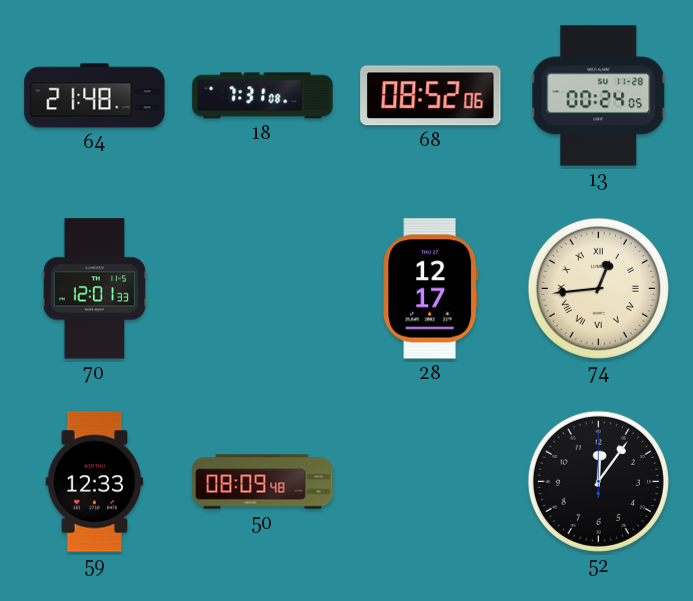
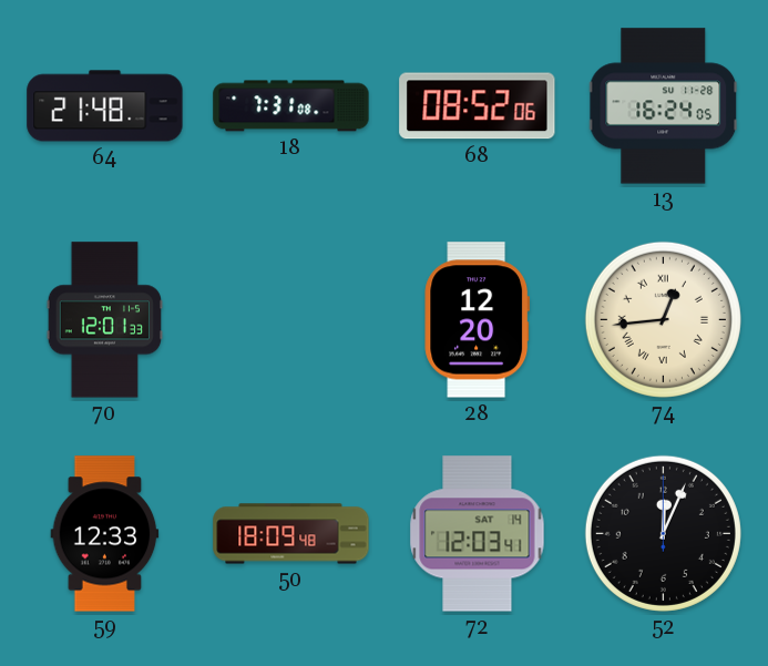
13: 00:24 -> 16:24 (664, 106)
28: 12:17 -> 12:20 (478, 320)
50: 08:09 -> 18:09 (291, 534)
72: none -> 12:03 (478, 534)
52: 12:06 -> 12:04 (663, 533)
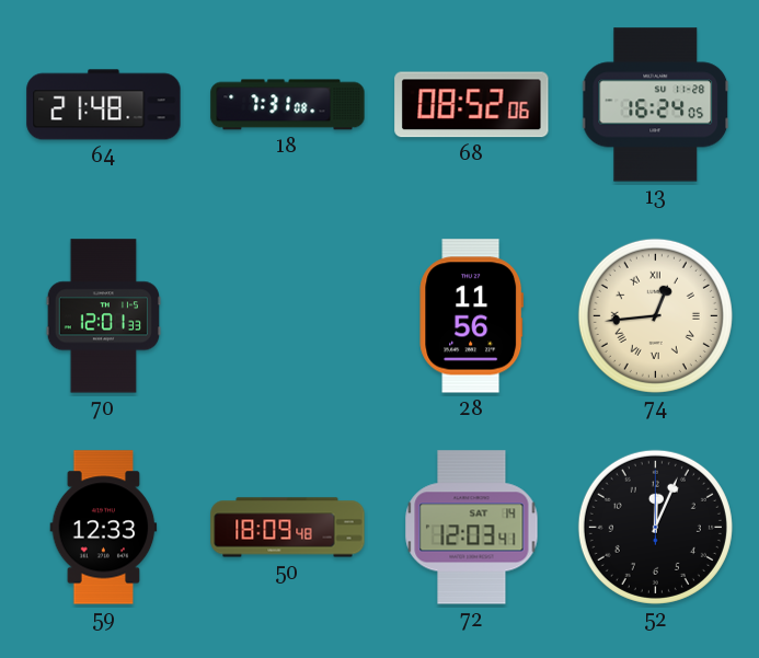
28: 12:20 -> 11:56 (472, 316)
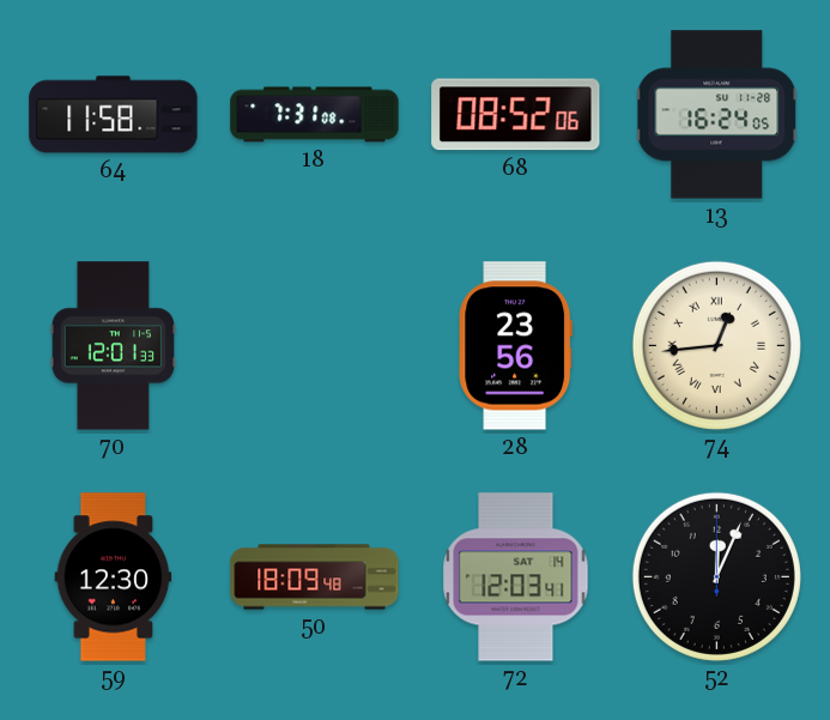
64: 21:48 -> 11:58 (114, 115)
28: 11:56 -> 23:56 (516, 346)
59: 12:33 -> 12:30 (114, 577)
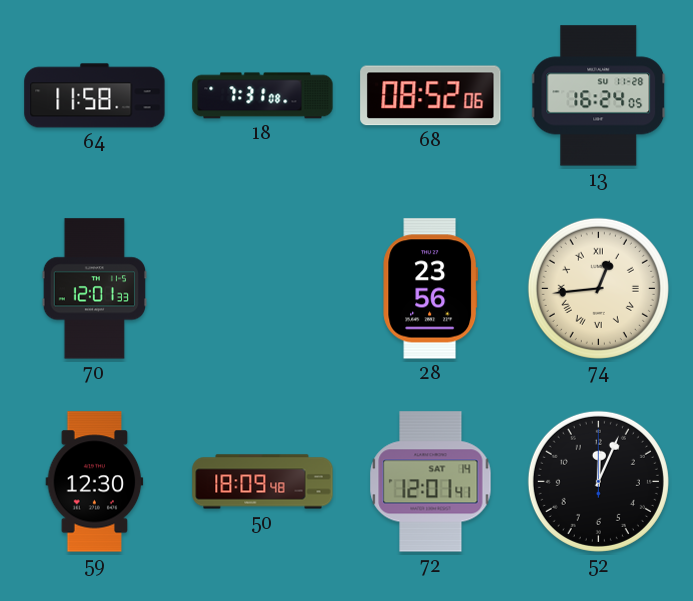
72: 12:03 -> 12:01 (431, 482)
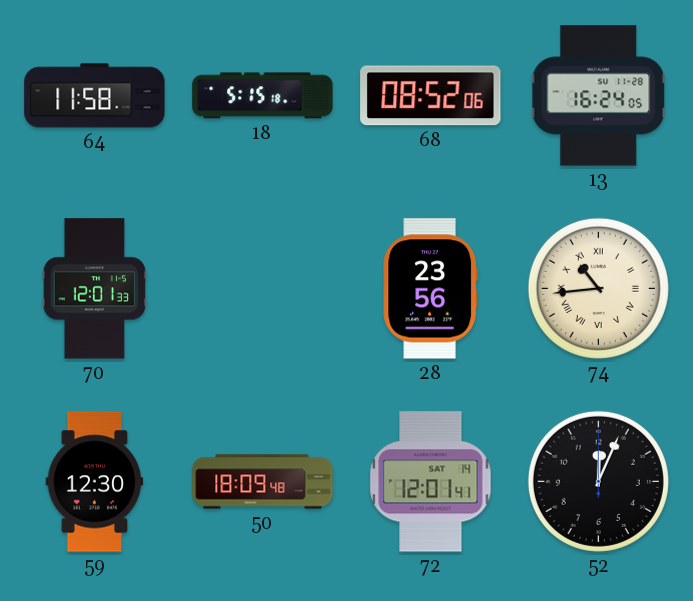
18: 7:31 -> 5:15 (263, 96)
74: 12:44 -> 10:44 (598, 288)
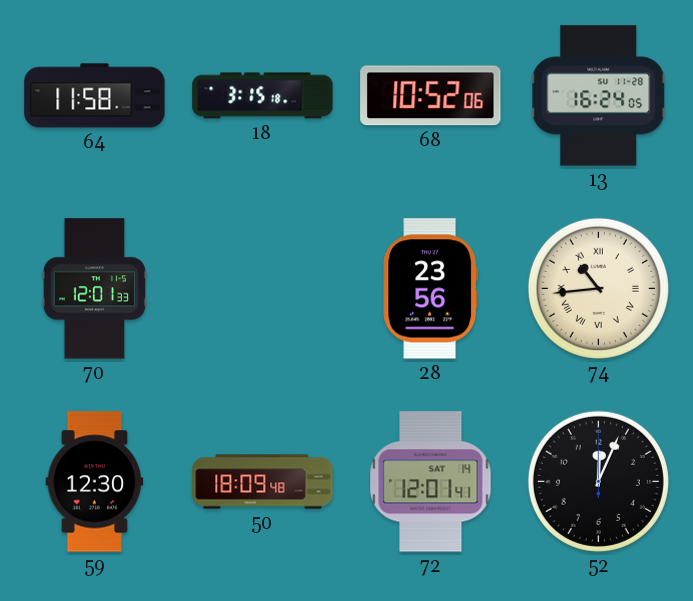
18: 5:15 -> 3:15 (263, 96)
68: 08:52 -> 10:52 (431, 96)
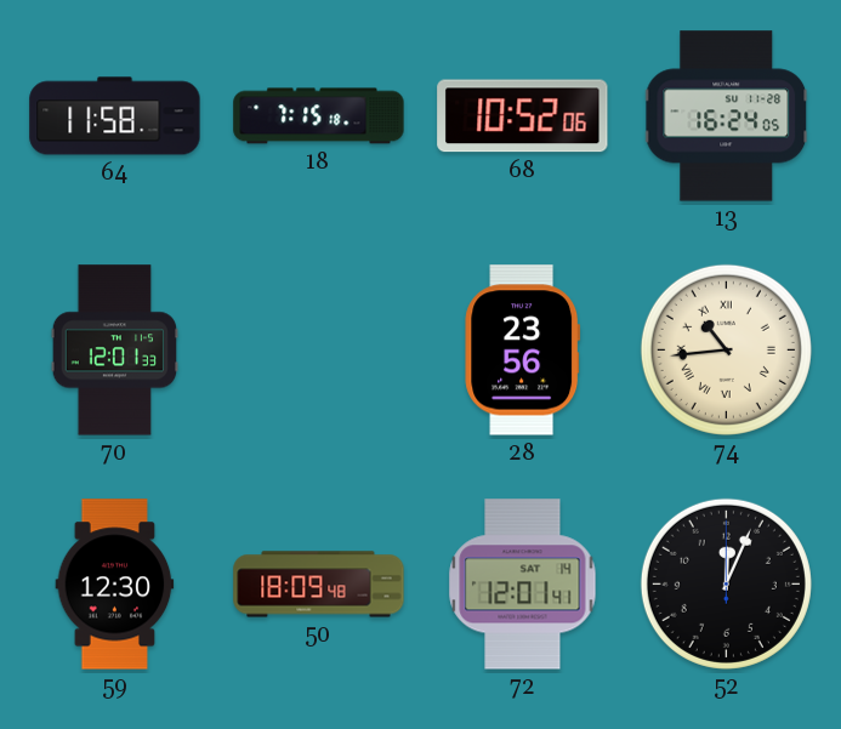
18: 3:15 -> 7:15 (319, 116)
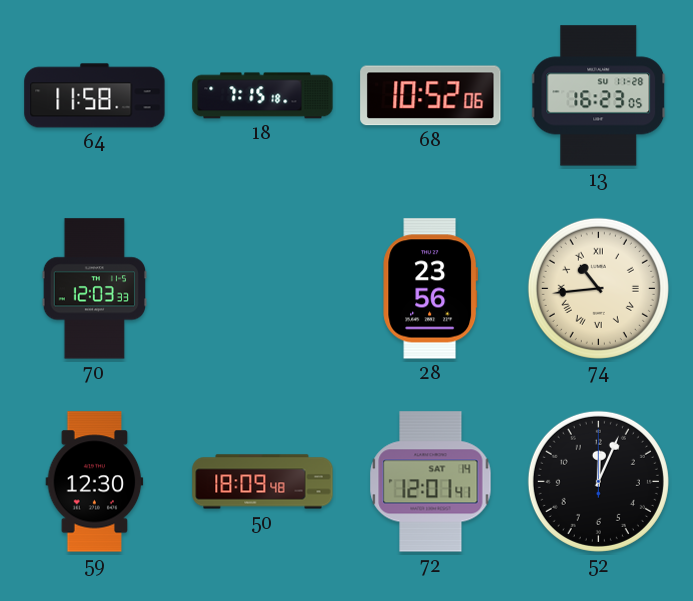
13: 16:24 -> 16:23 (599, 96)
70: 12:01 -> 12:03 (94, 289)
